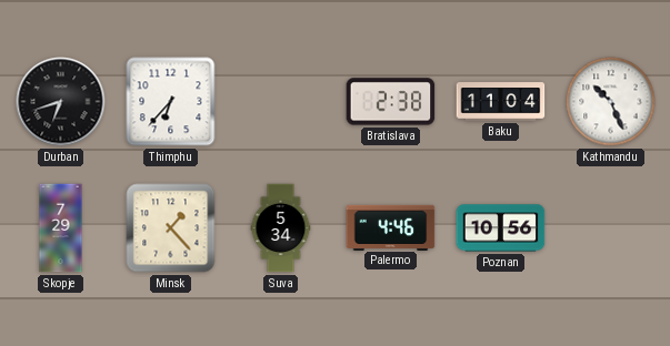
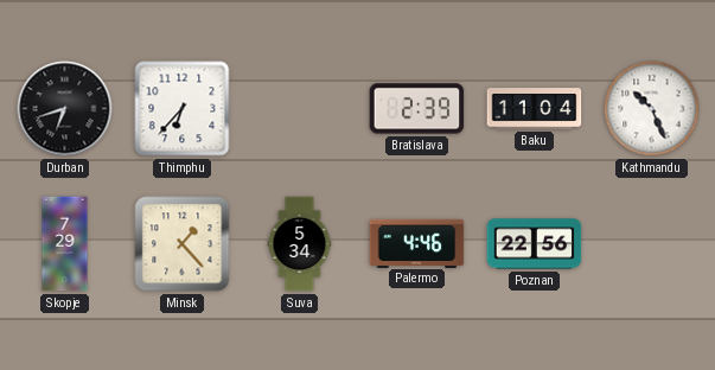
Bratislava: 2:38 -> 2:39 (417, 109)
Poznan: 10:56 -> 22:56 (535, 244)
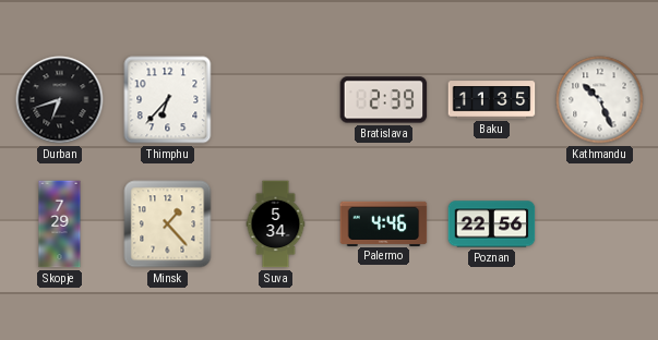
Baku: 11:04 -> 11:35 (492, 100)
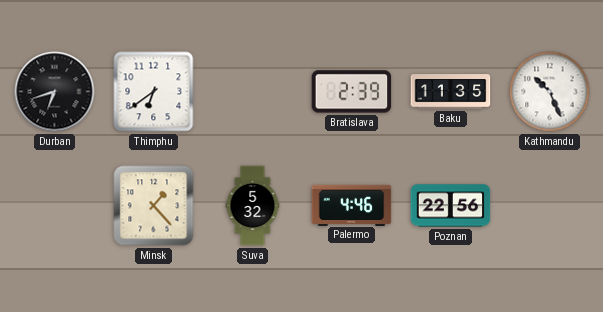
Thimphu: 6:37 -> 6:39 (154, 92)
Skopje: 7:29 -> none (60, 224)
Suva: 5:34 -> 5:32 (253, 206)
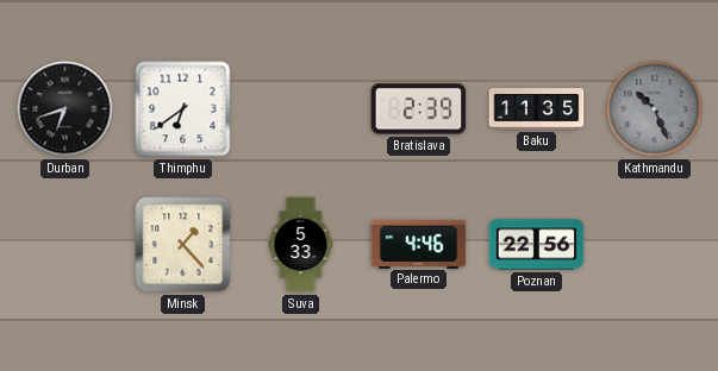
Kathmandu dial: white -> grey (655, 109)
Suva: 5:32 -> 5:33 (301, 245)
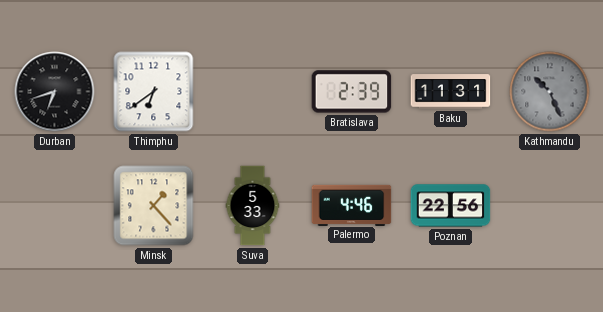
Baku: 11:35 -> 11:31 (451, 92)
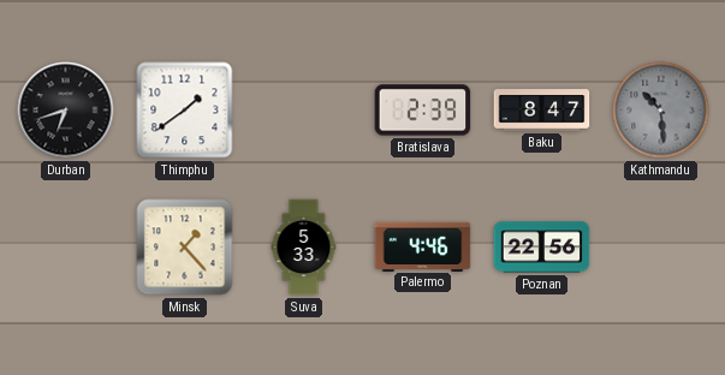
Thimphu: 6:39 -> 1:39 (185, 111)
Baku: 11:31 -> 8:47 (542, 111)
Kathmandu: 10:26 -> 10:29 (661, 111)
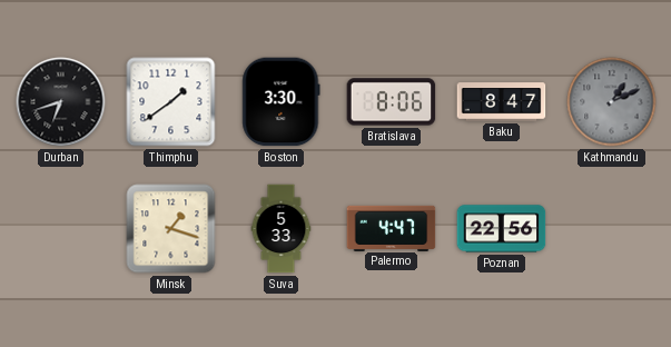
Boston: none -> 3:30 (282, 102)
Bratislava: 2:39 -> 8:06 (392, 102)
Kathmandu: 10:29 -> 1:11 (612, 102)
Minsk: 1:23 -> 1:18 (171, 229)
Palermo: 4:46 -> 4:47 (392, 228)
